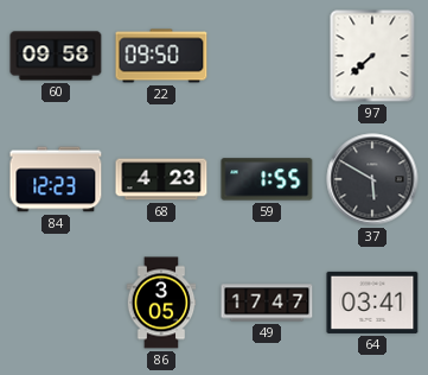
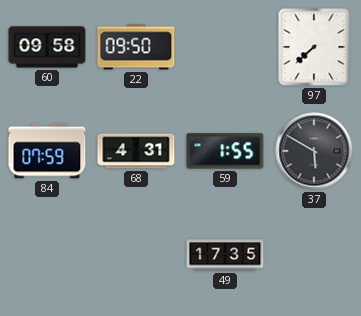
84: 12:23 -> 07:59 (47, 151)
68: 4:23 -> 4:31 (136, 151)
86: 3:05 -> none (161, 303)
49: 17:47 -> 17:35 (225, 255)
64: 03:41 -> none (372, 303)
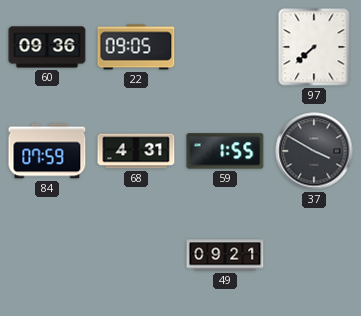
60: 09:58 -> 09:36 (47, 47)
22: 09:50 -> 09:05 (136, 47)
37: 5:50 -> 3:50 (314, 151)
49: 17:35 -> 09:21 (225, 255)
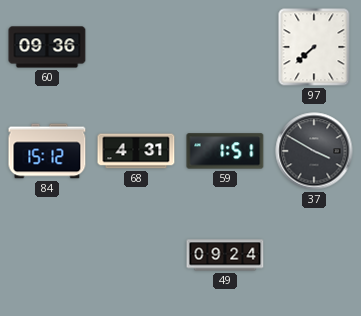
22: 09:05 -> none (136, 47)
84: 07:59 -> 15:12 (47, 151)
59: 1:55 -> 1:51 (225, 151)
49: 09:21 -> 09:24 (225, 255)
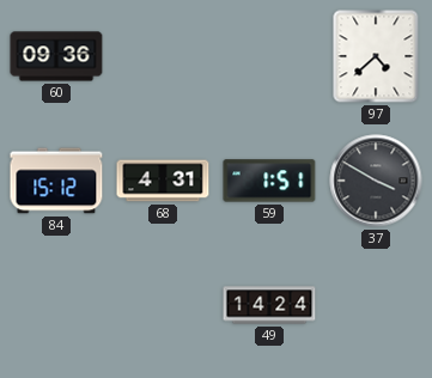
97: 7:38 -> 4:38 (376, 56)
49: 09:24 -> 14:24 (269, 305)
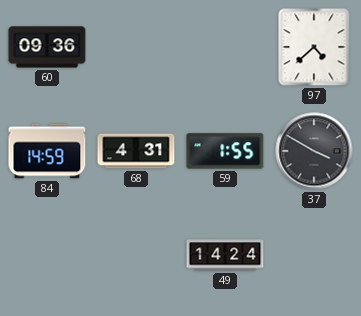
84: 15:12 -> 14:59 (47, 151)
59: 1:51 -> 1:55 (225, 151)
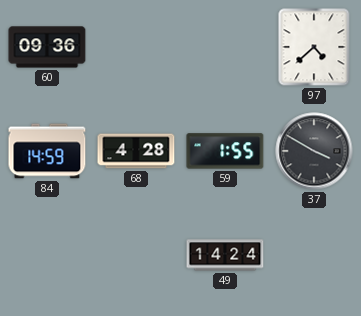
68: 4:31 -> 4:28 (136, 151)
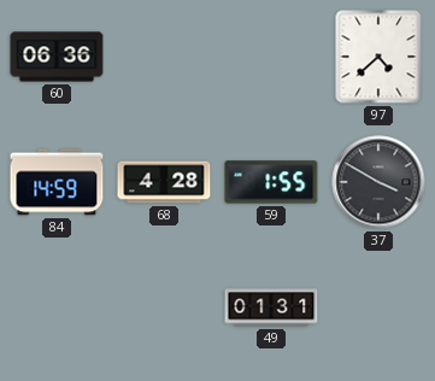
60: 09:36 -> 06:36 (57, 57)
49: 14:24 -> 01:31 (271, 307)
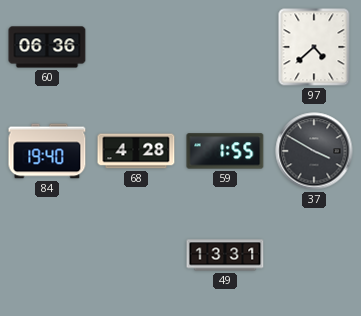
84: 14:59 -> 19:40 (47, 151)
49: 01:31 -> 13:31 (225, 255)
